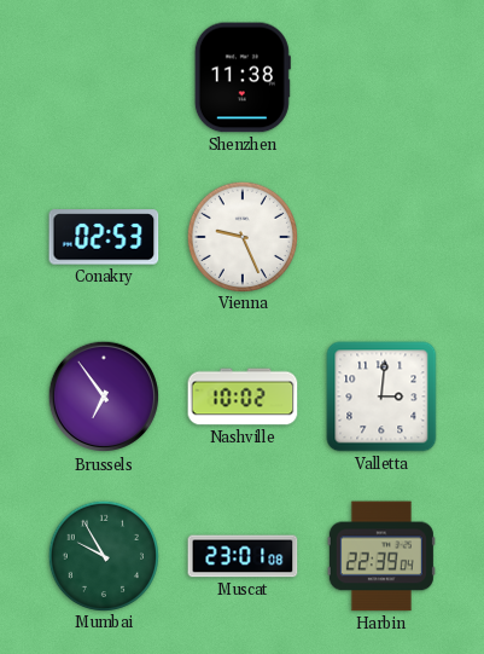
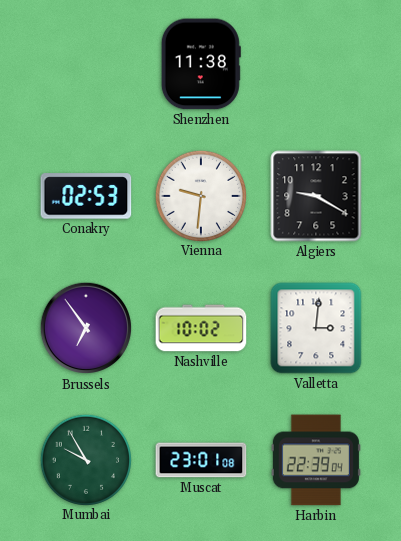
Vienna: 9:26 -> 9:31 (200, 195)
Algiers: none -> 9:20 (316, 196)
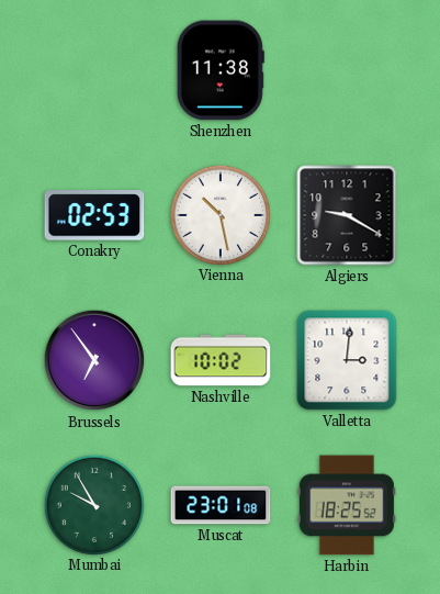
Vienna: 9:31 -> 10:28 (219, 214)
Harbin: 22:39 -> 18:25 (347, 505)
